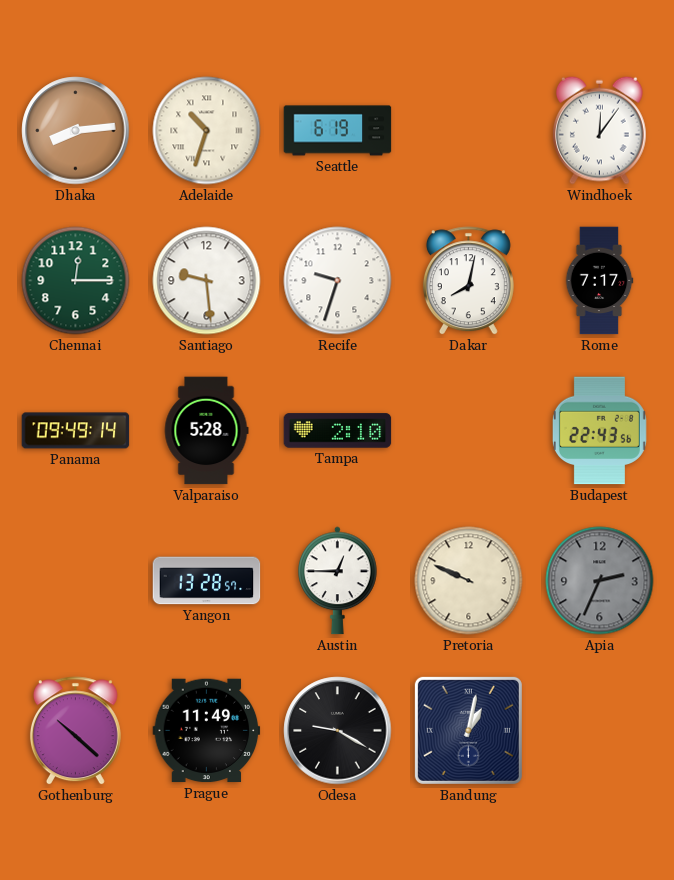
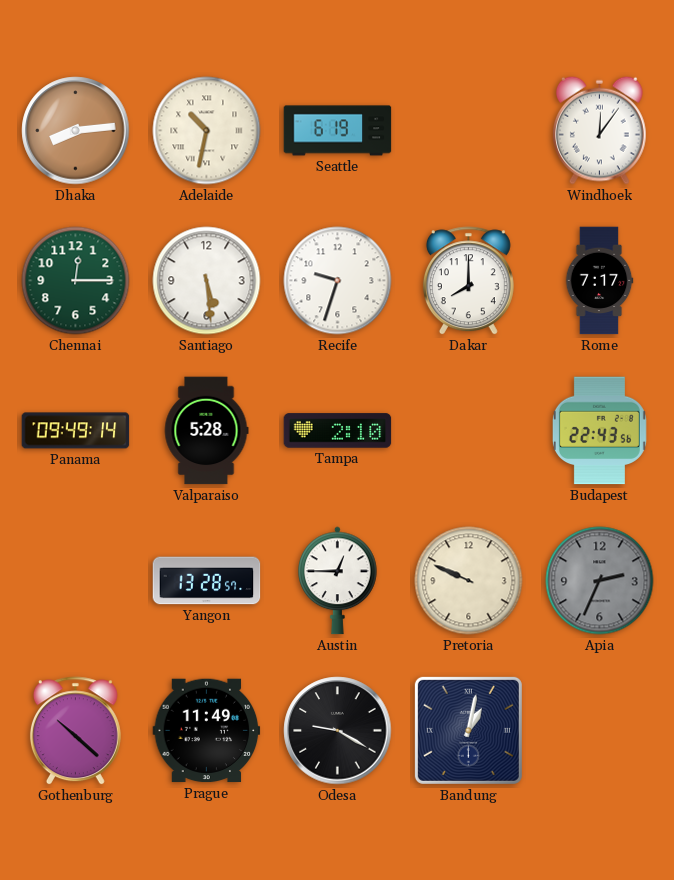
Adelaide: 10:33 -> 10:32 (207, 131)
Santiago: 9:29 -> 5:29 (207, 281)
Dakar: 8:02 -> 8:00 (468, 281)
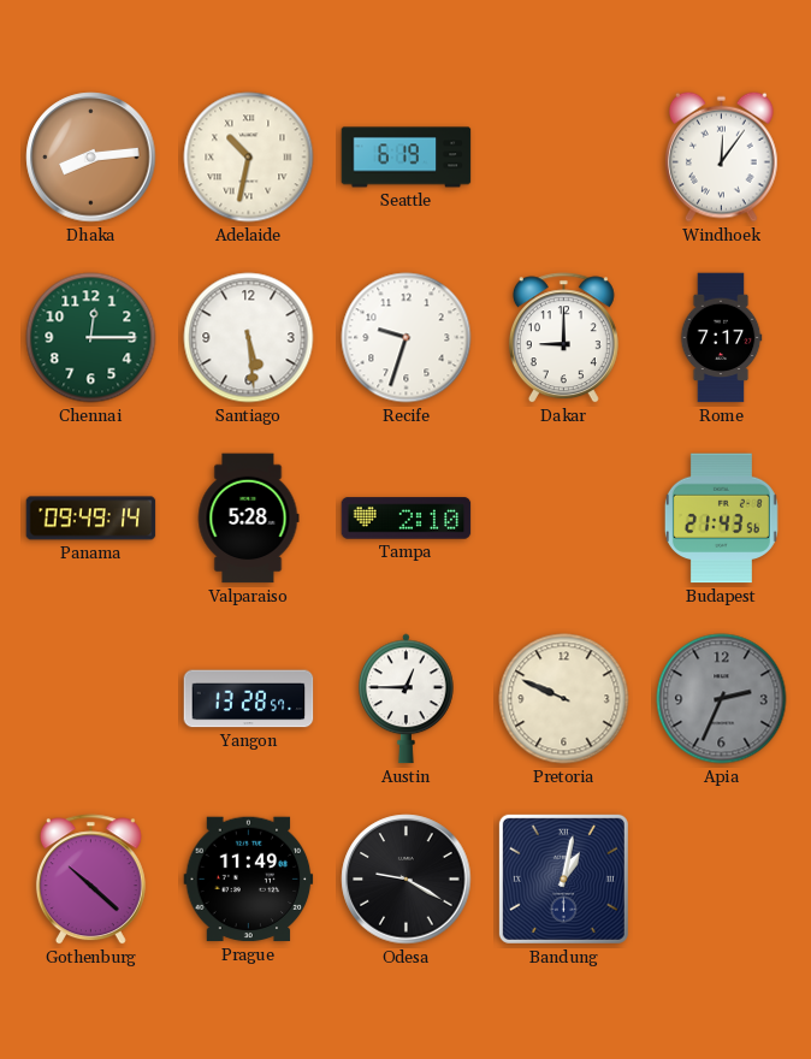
Dakar: 8:00 -> 9:00 (563, 338)
Budapest: 22:43 -> 21:43 (721, 519)
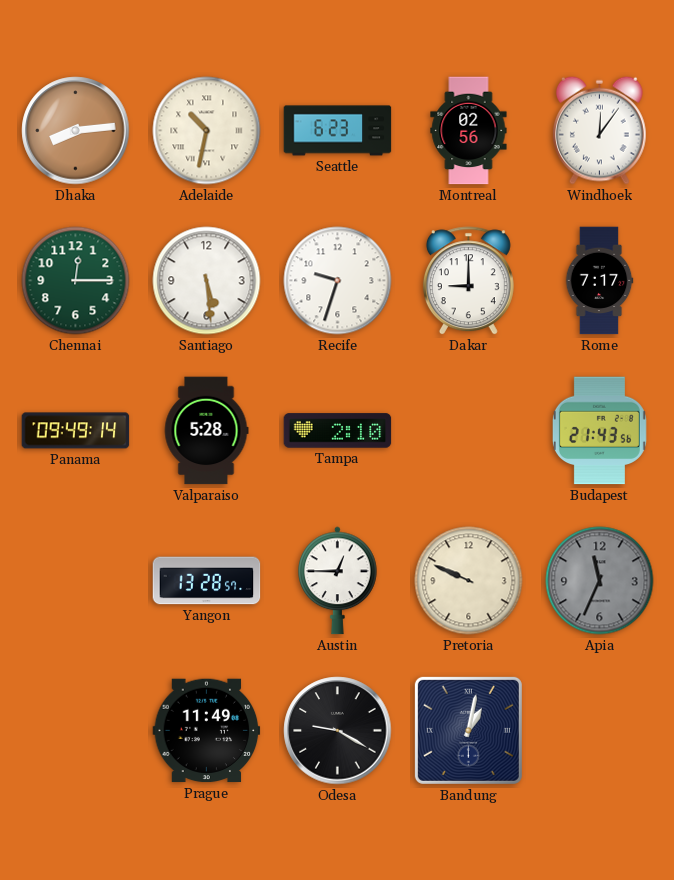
Seattle: 6:19 -> 6:23 (338, 131)
Montreal: none -> 02:56 (469, 131)
Apia: 2:34 -> 11:34 (600, 581)
Gothenburg: 10:22 -> none (90, 880)
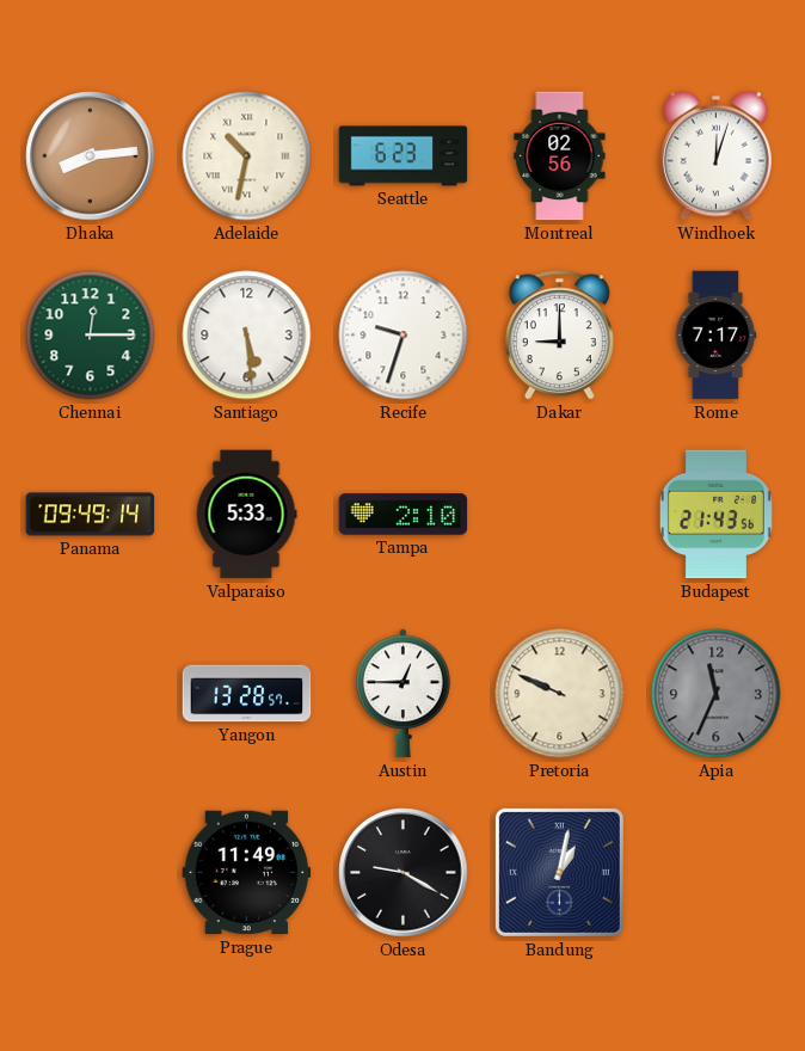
Windhoek: 12:06 -> 12:03 (717, 155)
Valparaiso: 5:28 -> 5:33 (246, 515)
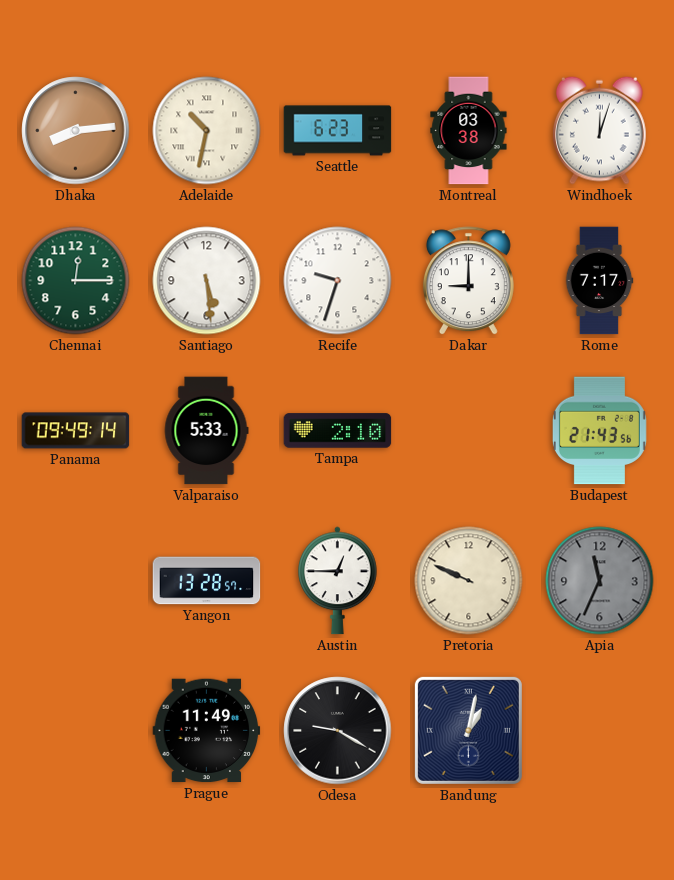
Montreal: 02:56 -> 03:38 (469, 131)
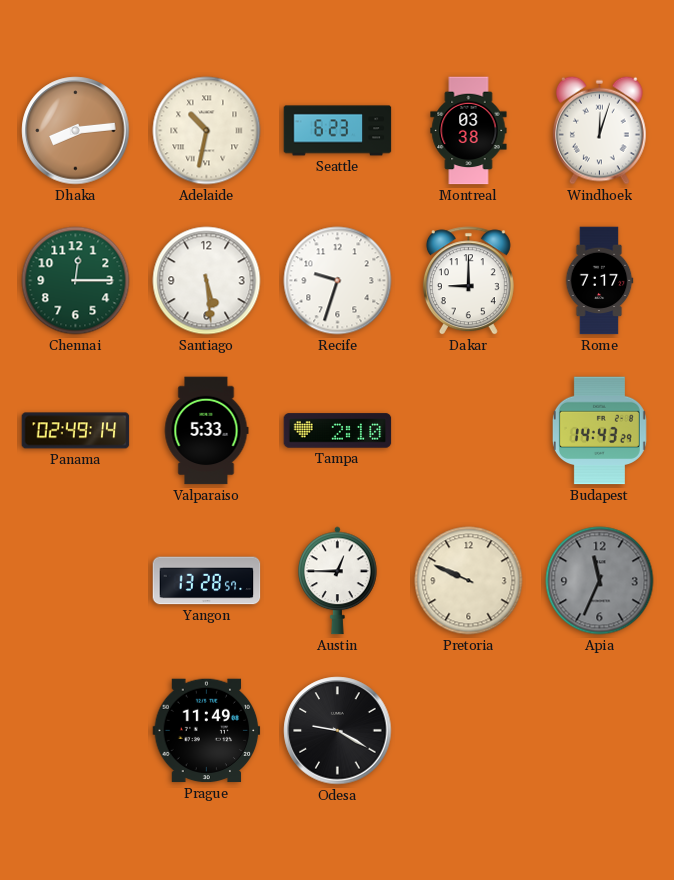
Panama: 09:49 -> 02:49 (76, 431)
Budapest: 21:43 -> 14:43 (599, 431)
Bandung: 1:02 -> none (468, 730)
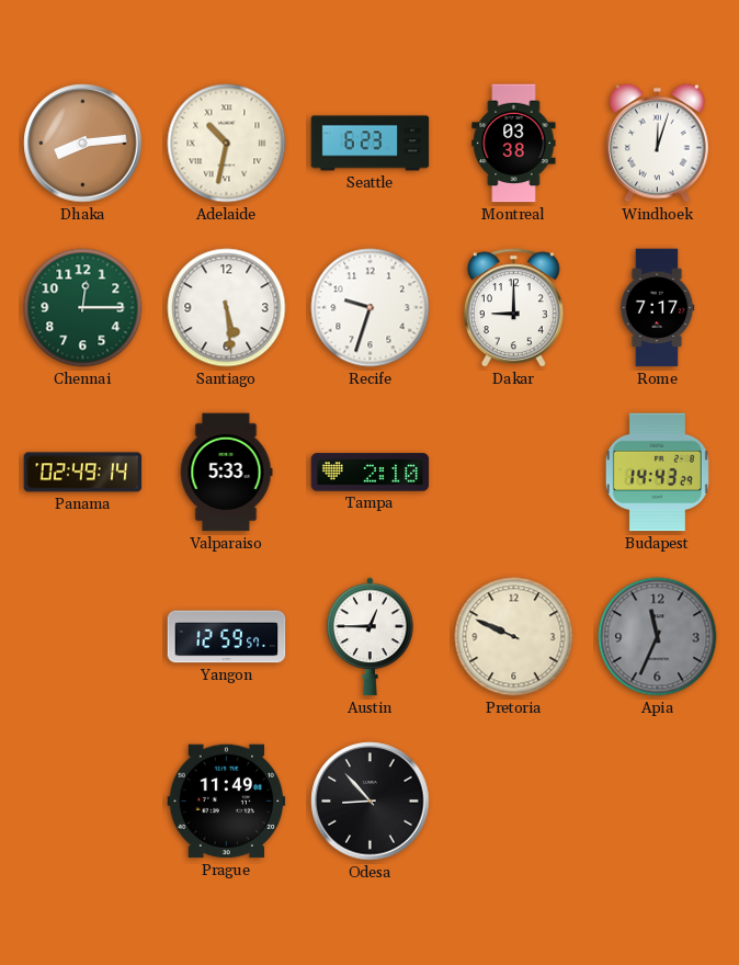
Yangon: 13:28 -> 12:59 (227, 637)
Odesa: 9:20 -> 8:53 (371, 802)
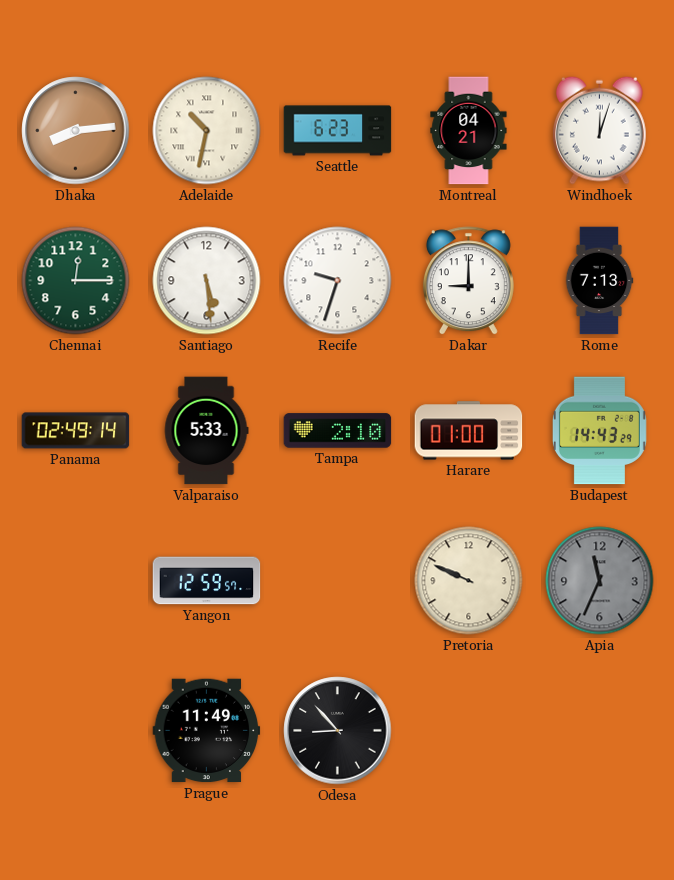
Montreal: 03:38 -> 04:21 (469, 131)
Rome: 7:17 -> 7:13 (599, 281)
Harare: none -> 01:00 (469, 431)
Austin: 12:45 -> none (371, 637)
